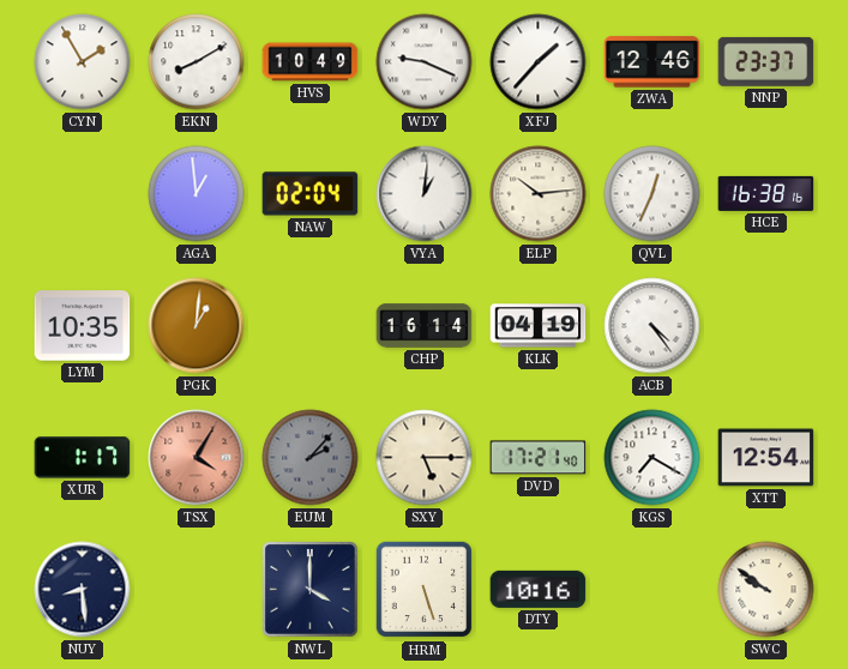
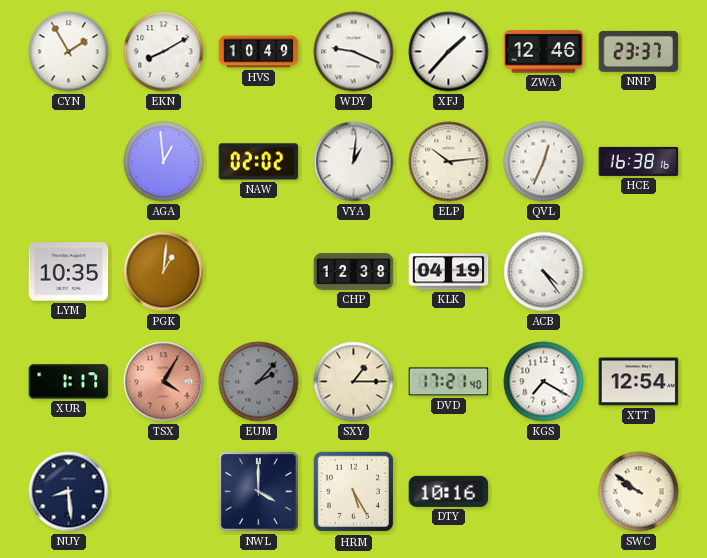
NAW: 02:04 -> 02:02 (259, 162)
CHP: 16:14 -> 12:38 (354, 272)
SXY: 5:15 -> 1:15 (354, 382)
HRM: 5:27 -> 5:25 (354, 492)
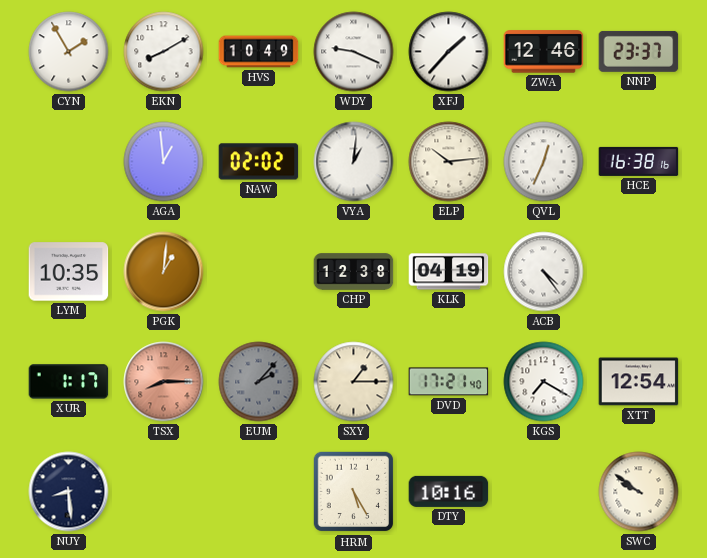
TSX: 4:05 -> 8:15 (164, 382)
NWL: 4:00 -> none (259, 492)
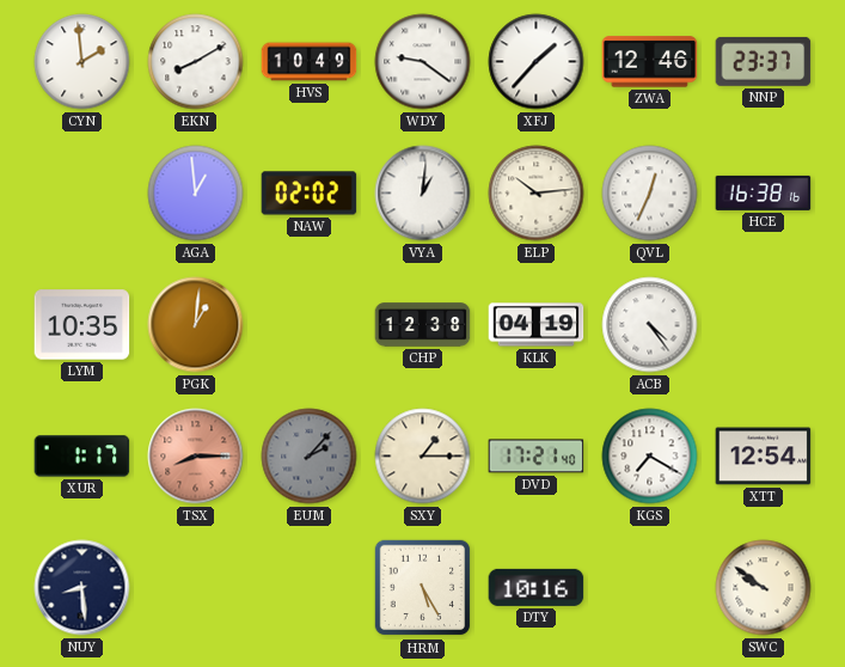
CYN: 1:55 -> 1:59 (82, 62)
WDY: 9:19 -> 9:21 (423, 62)
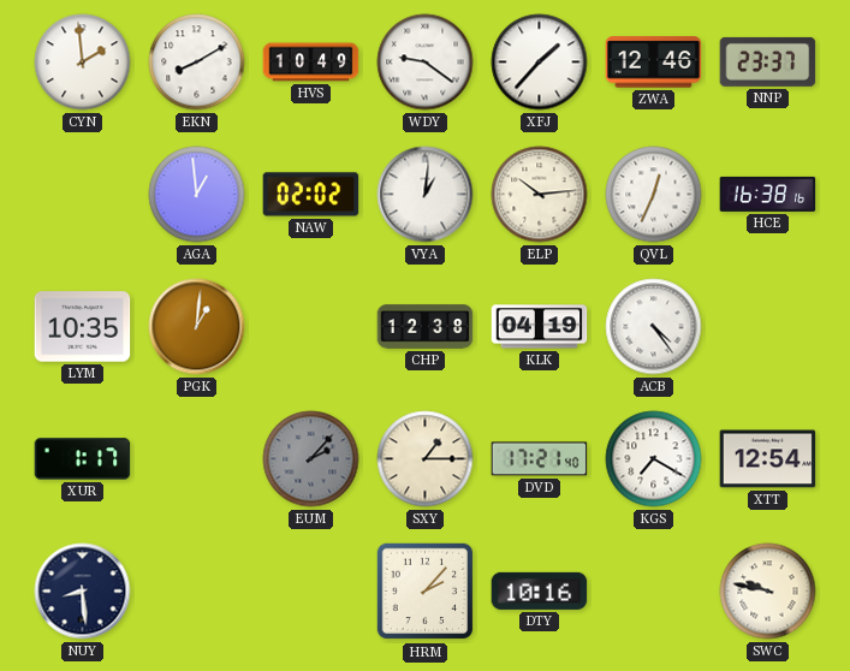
TSX: 8:15 -> none (196, 457)
HRM: 5:25 -> 2:07 (426, 592)
SWC: 9:51 -> 9:47 (768, 592)
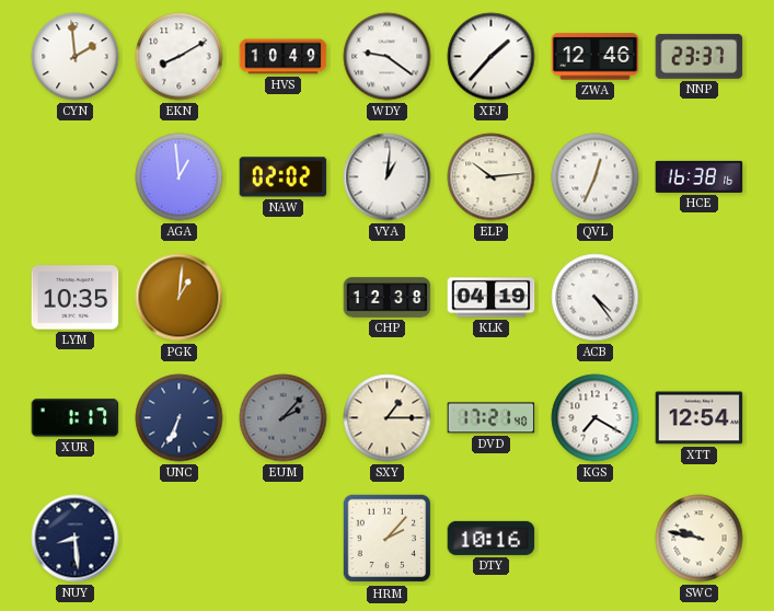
UNC: none -> 6:34 (180, 418)
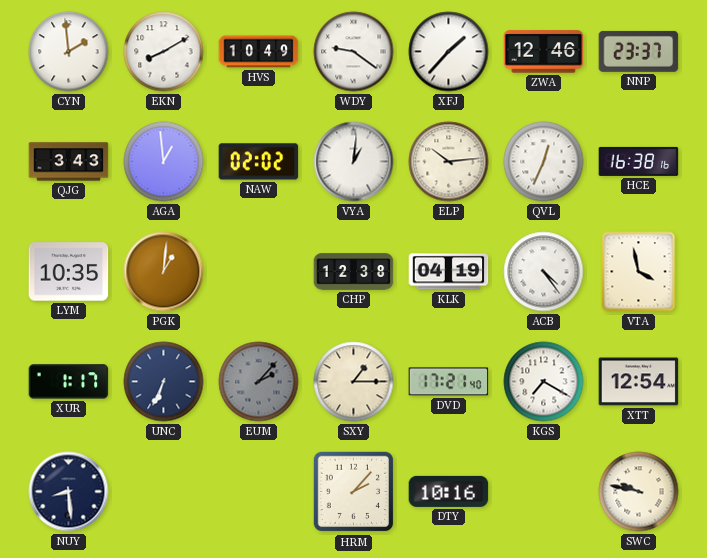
QJG: none -> 3:43 (69, 162)
VTA: none -> 3:58 (639, 272)
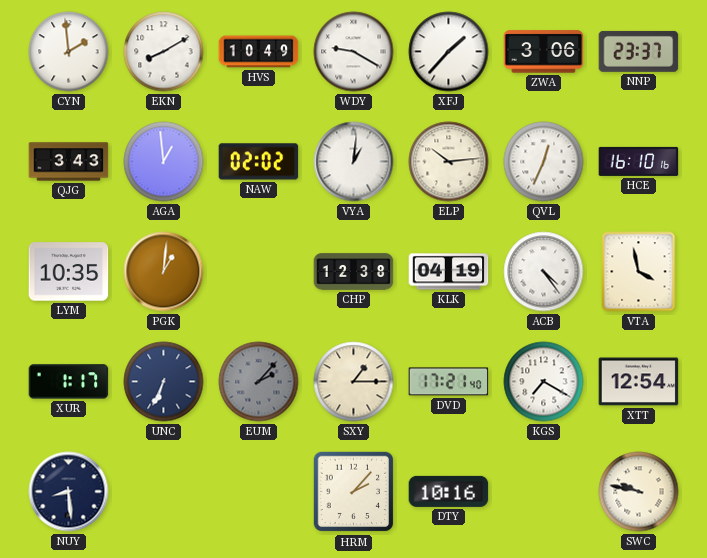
WDY: 9:21 -> 9:20 (354, 52)
ZWA: 12:46 -> 3:06 (544, 52)
HCE: 16:38 -> 16:10 (639, 161)
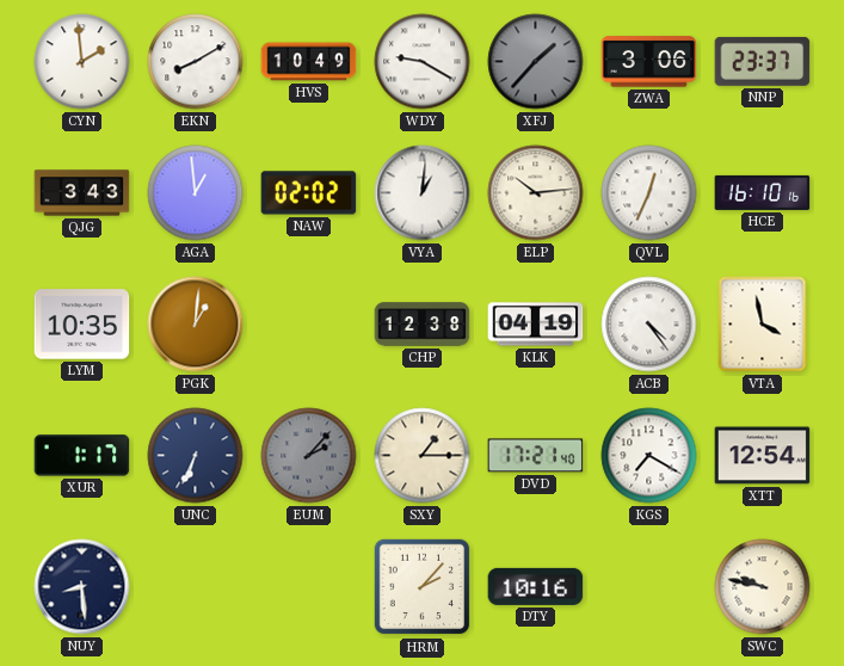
XFJ dial: white -> grey (536, 62)
